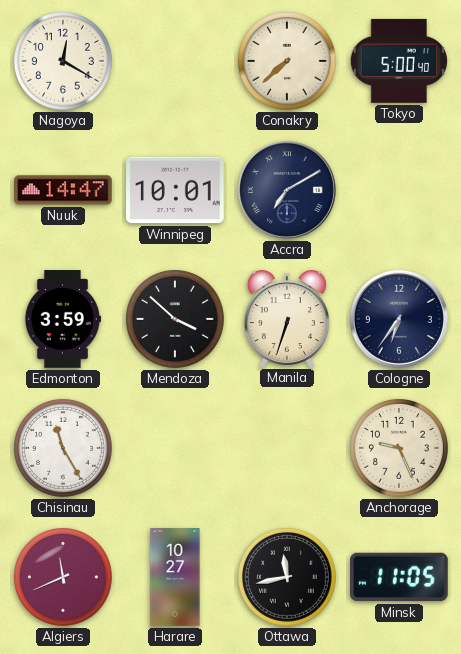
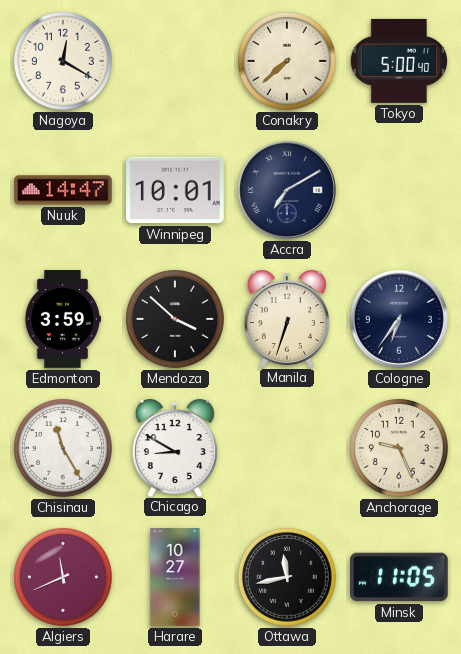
Chicago: none -> 8:50 (175, 448)
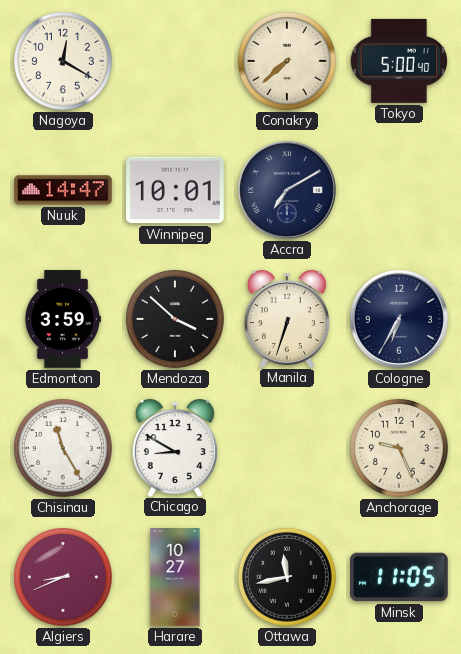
Cologne: 6:36 -> 6:35 (399, 319)
Algiers: 11:41 -> 8:41 (63, 577)
